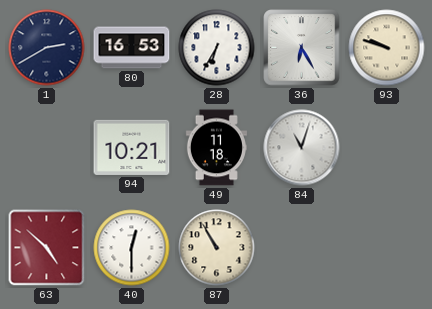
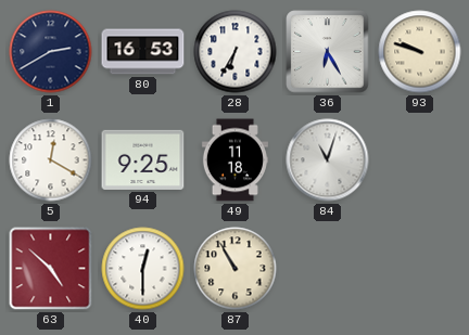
5: none -> 12:20 (51, 160)
94: 10:21 -> 9:25 (143, 159)
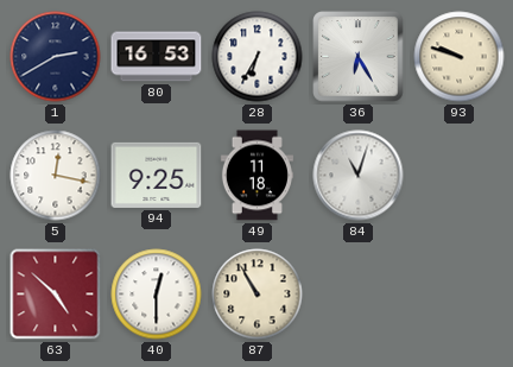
5: 12:20 -> 12:17 (56, 176)
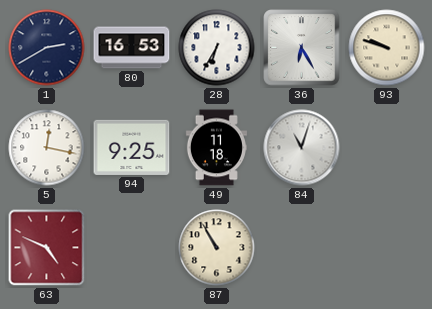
63: 4:52 -> 4:49 (47, 248)
40: 12:30 -> none (157, 295)
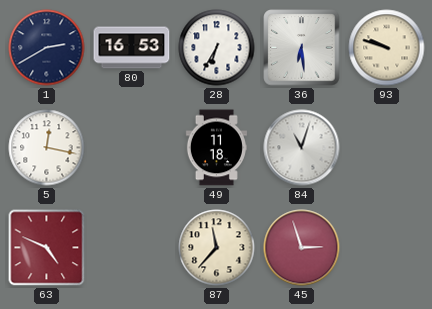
36: 6:25 -> 6:29 (302, 48)
94: 9:25 -> none (132, 147)
87: 10:55 -> 11:37 (217, 248)
45: none -> 2:57 (302, 248)
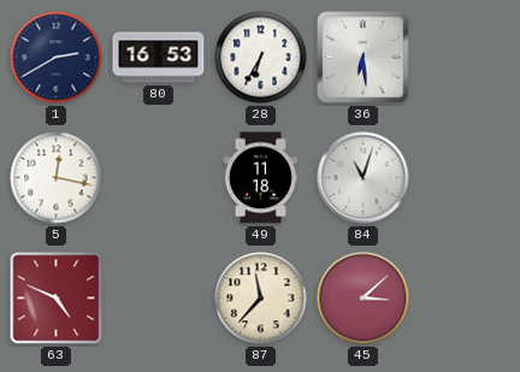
93: 9:48 -> none (387, 48)
45: 2:57 -> 3:08 (364, 299)
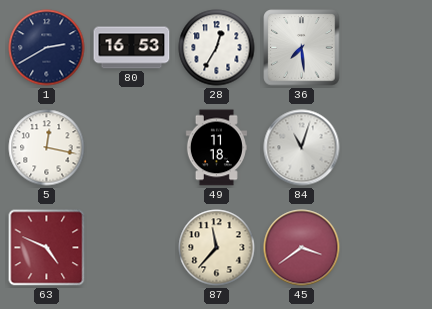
28: 6:35 -> 12:35 (217, 48)
36: 6:29 -> 7:29 (302, 48)
45: 3:08 -> 3:39 (302, 248)
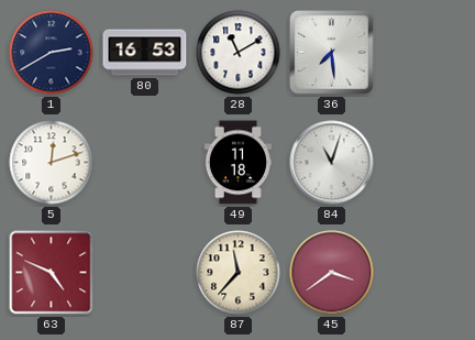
28: 12:35 -> 11:10 (239, 53)
5: 12:17 -> 12:12 (52, 163)
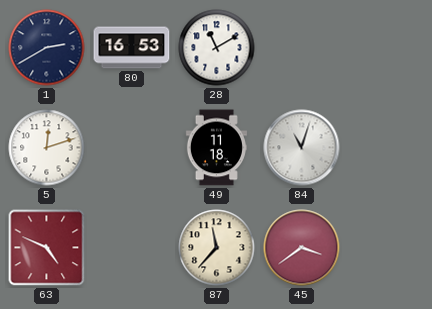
36: 7:29 -> none (332, 53)
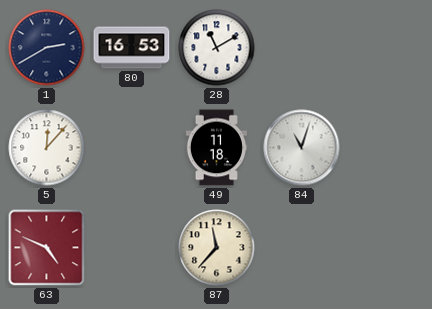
5: 12:12 -> 12:07 (47, 148)
45: 3:39 -> none (302, 248)
